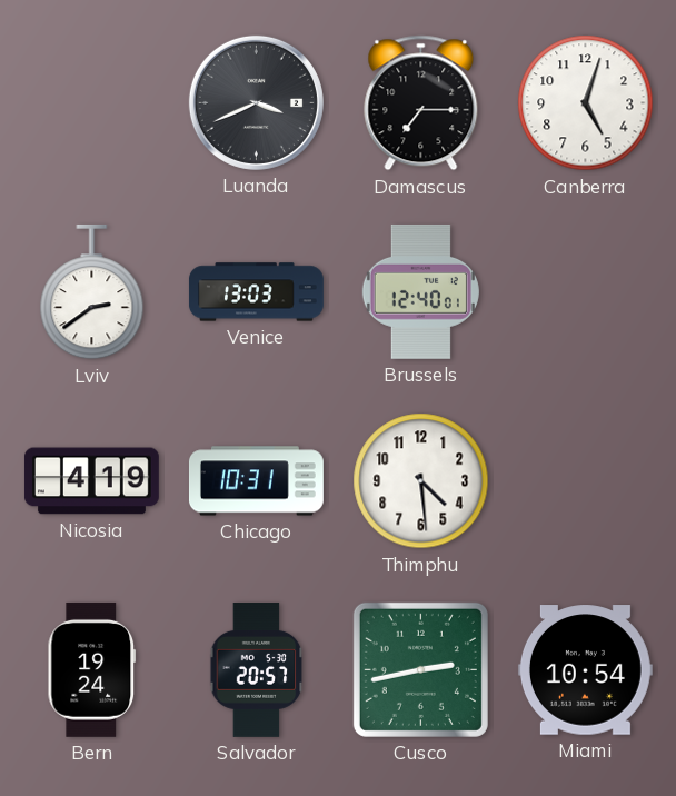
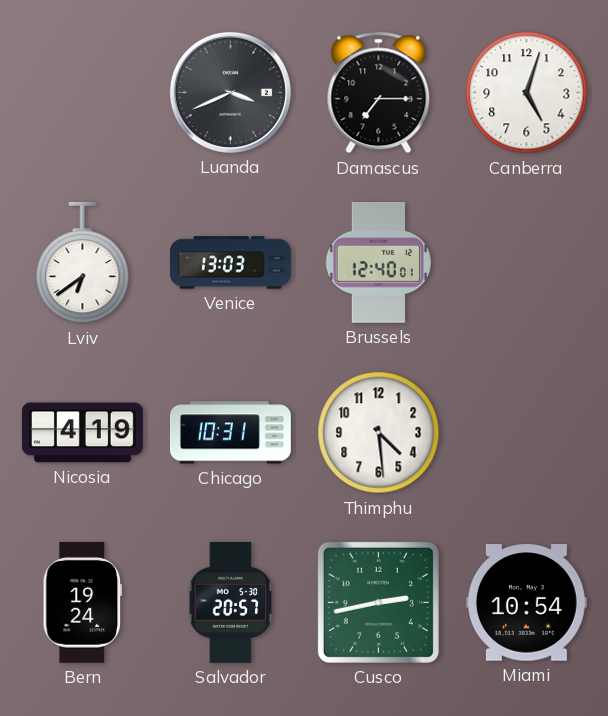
Lviv: 2:39 -> 6:39 (83, 263)
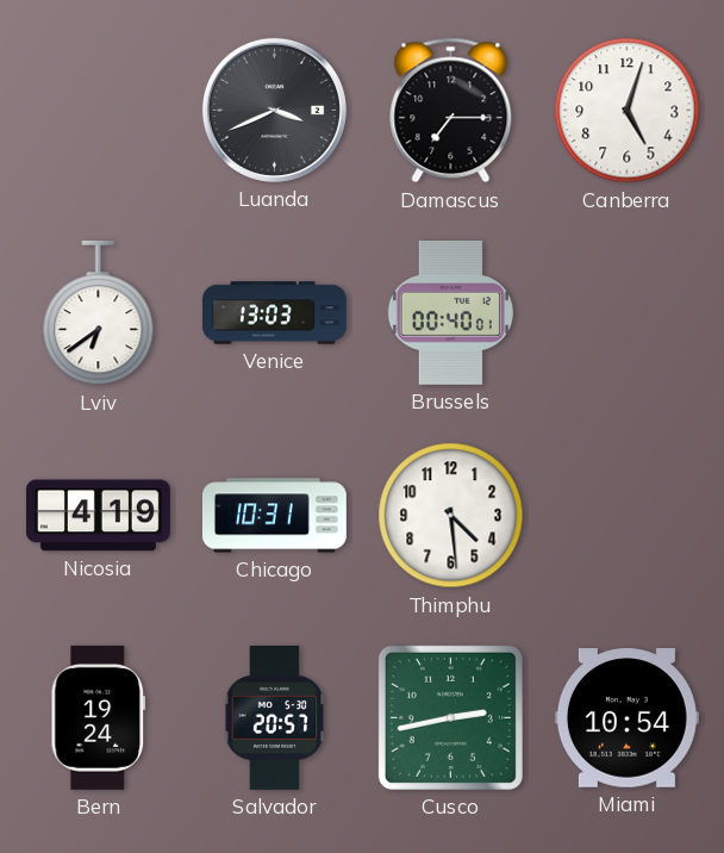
Brussels: 12:40 -> 00:40 (450, 312)
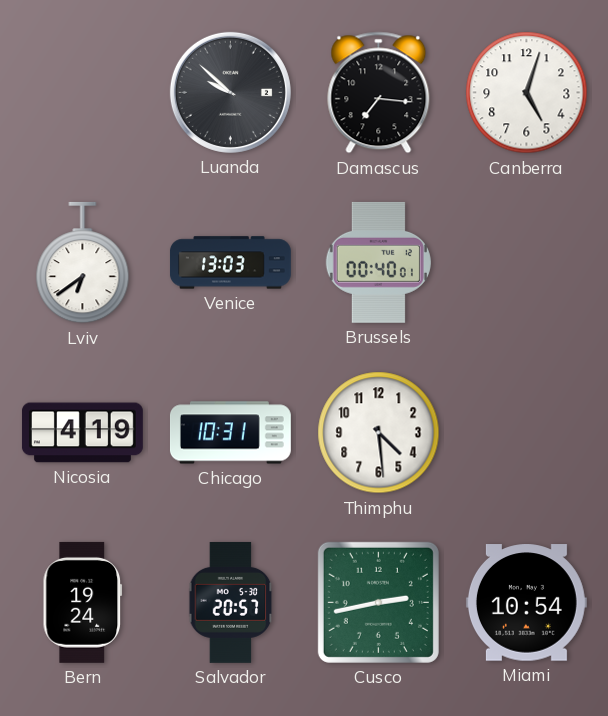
Luanda: 3:41 -> 9:52 (230, 92)
Damascus: 7:15 -> 7:16 (379, 93)
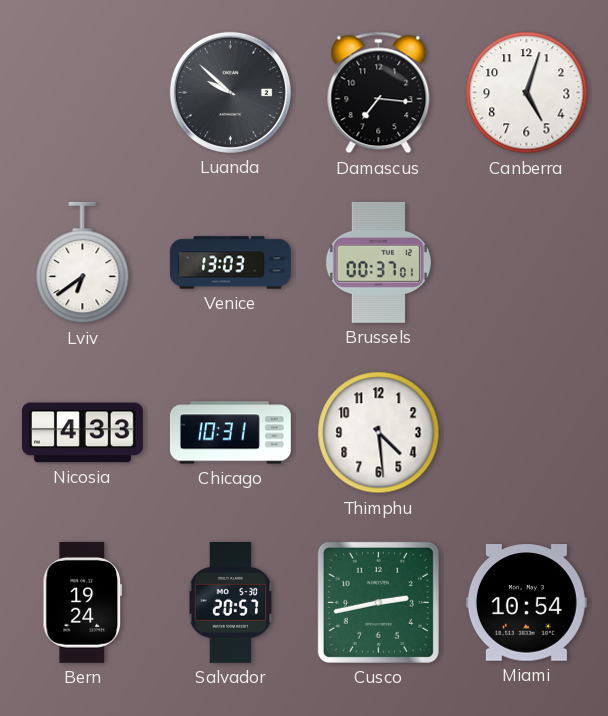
Brussels: 00:40 -> 00:37 (378, 262)
Nicosia: 4:19 -> 4:33 (82, 433)
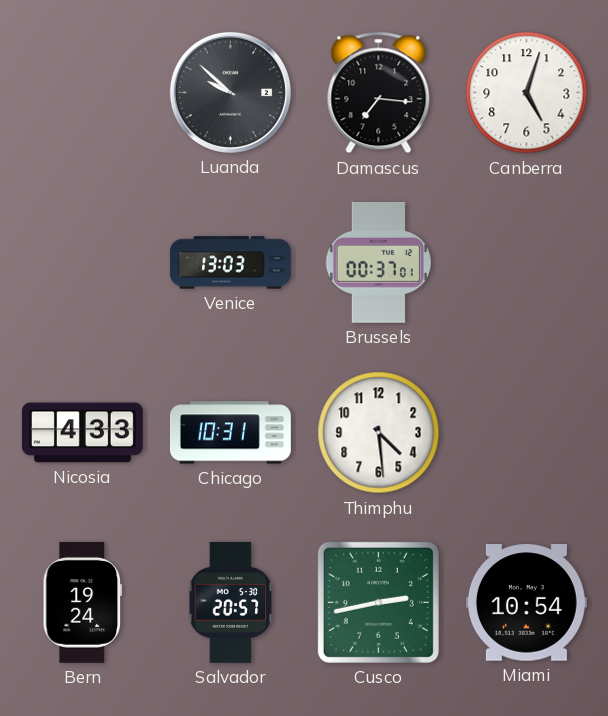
Lviv: 6:39 -> none (83, 263)
